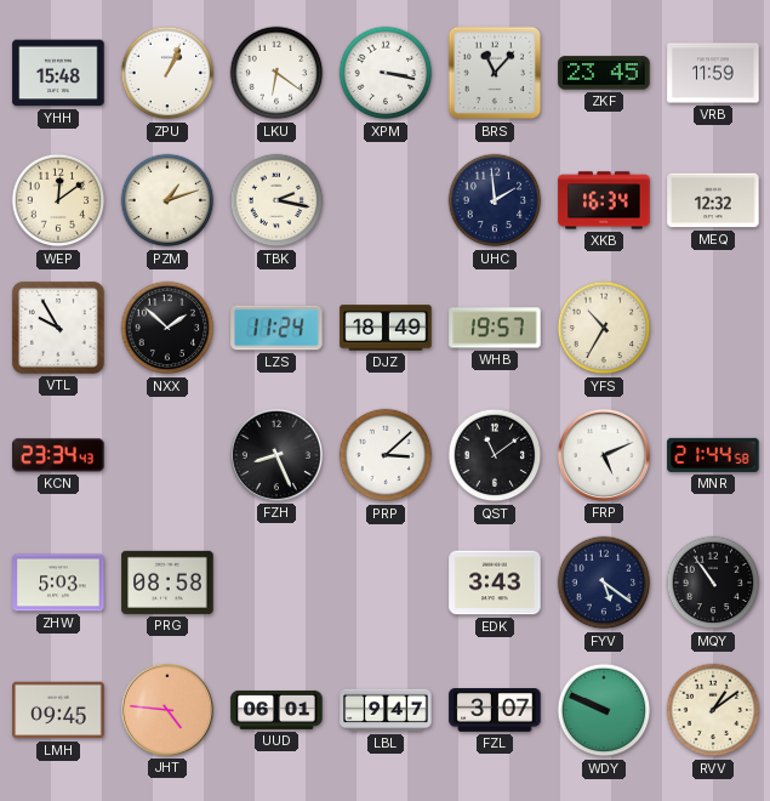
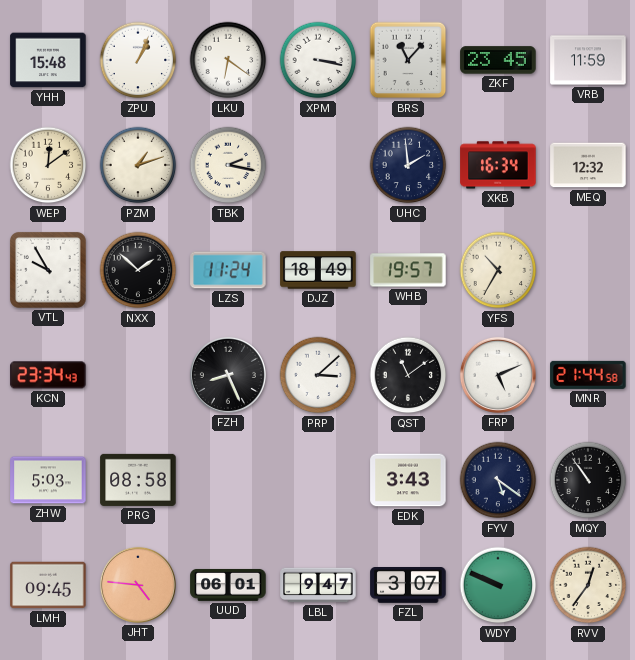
RVV: 1:09 -> 12:36 (588, 585)
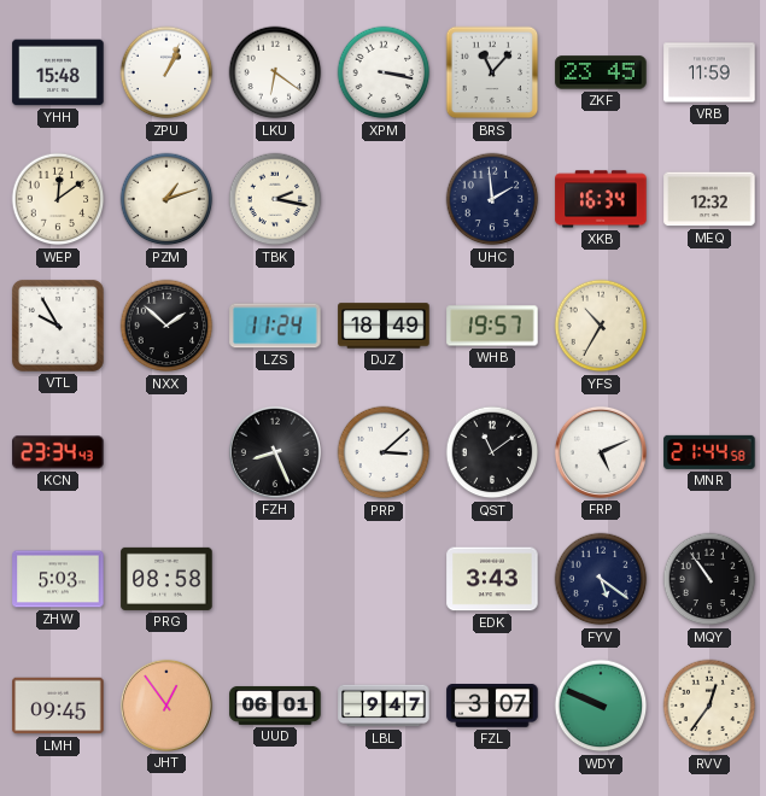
JHT: 4:46 -> 12:54 (166, 706)
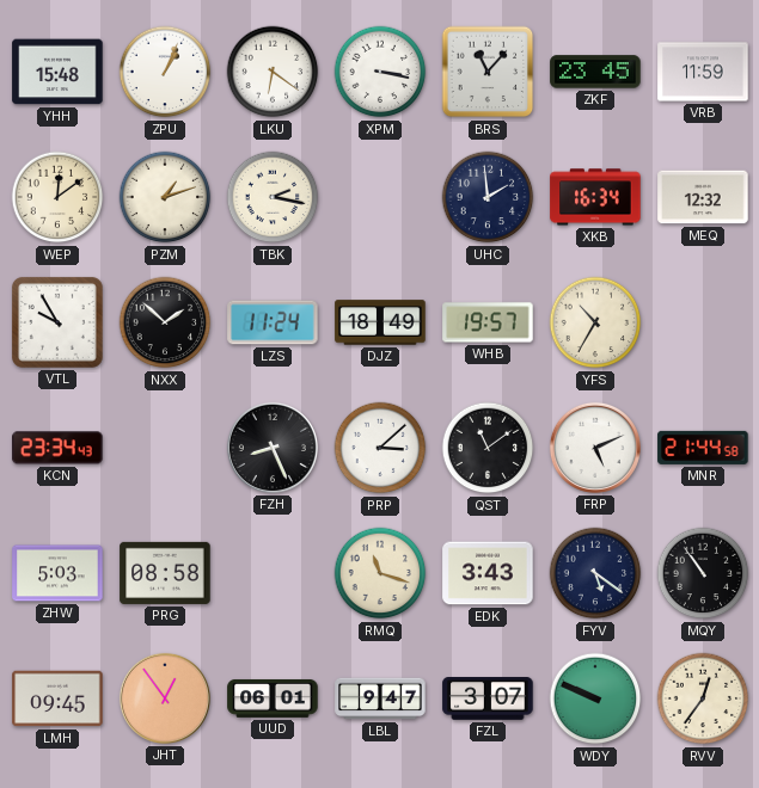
RMQ: none -> 11:18 (380, 573)
